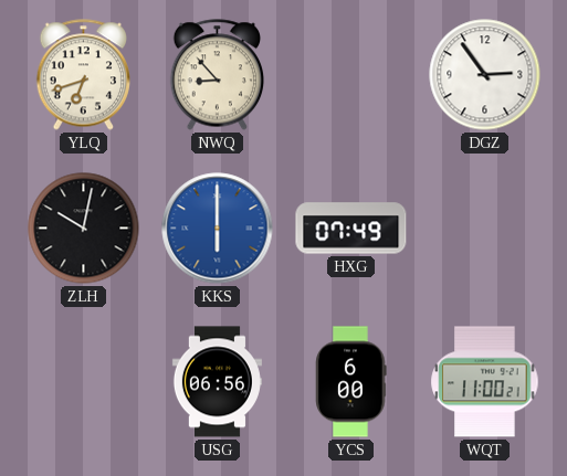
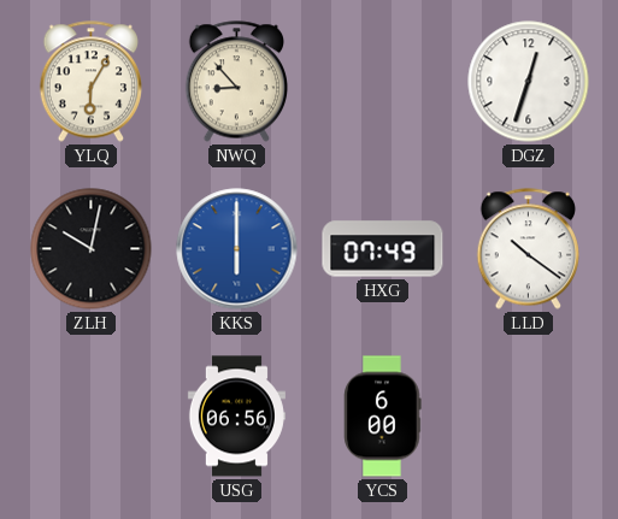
YLQ: 6:42 -> 6:05 (90, 82)
DGZ: 2:54 -> 12:33 (529, 82)
LLD: none -> 10:21 (528, 249)
WQT: 11:00 -> none (485, 382)
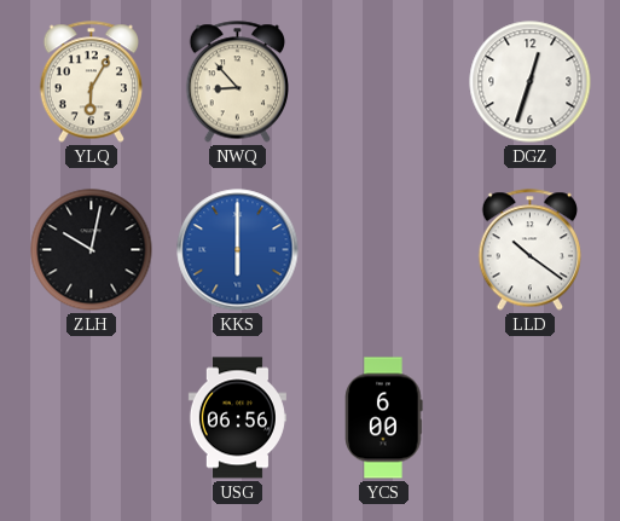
HXG: 07:49 -> none (383, 249)
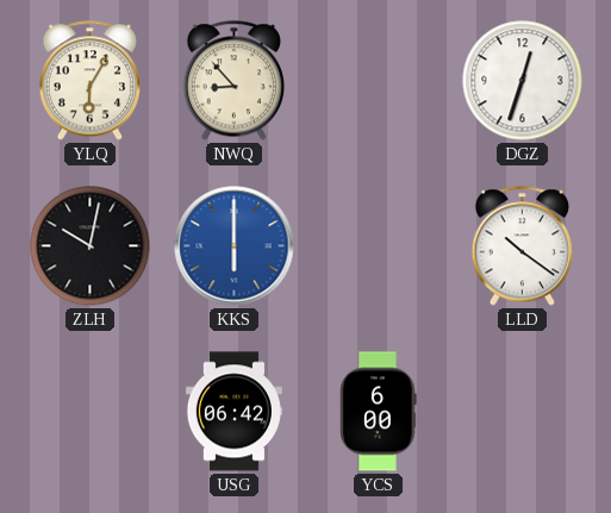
USG: 06:56 -> 06:42 (233, 412)
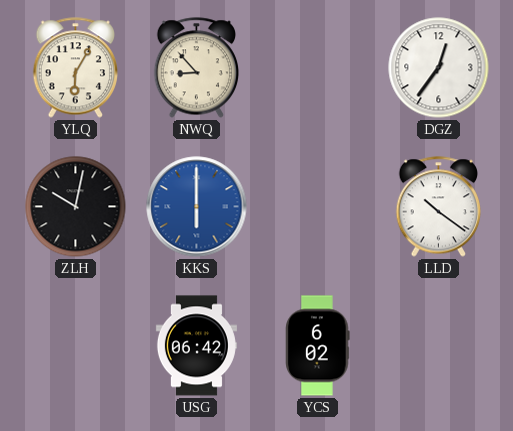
DGZ: 12:33 -> 12:36 (439, 68)
YCS: 6:00 -> 6:02 (318, 346)
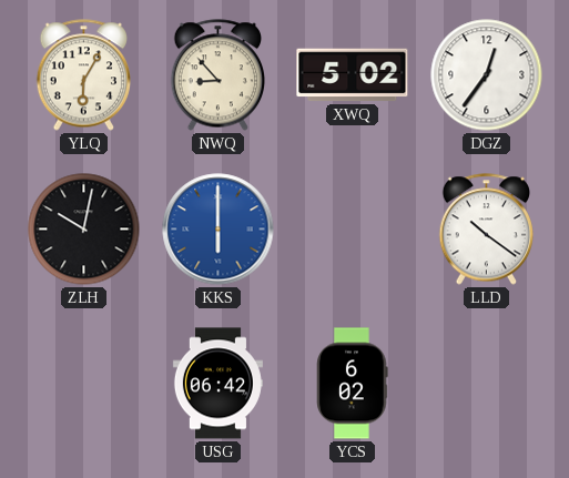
XWQ: none -> 5:02 (353, 75)
